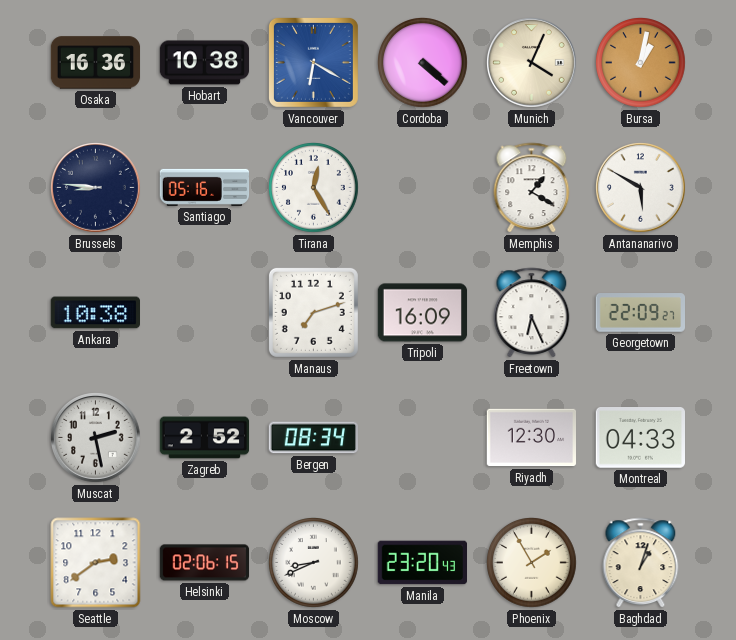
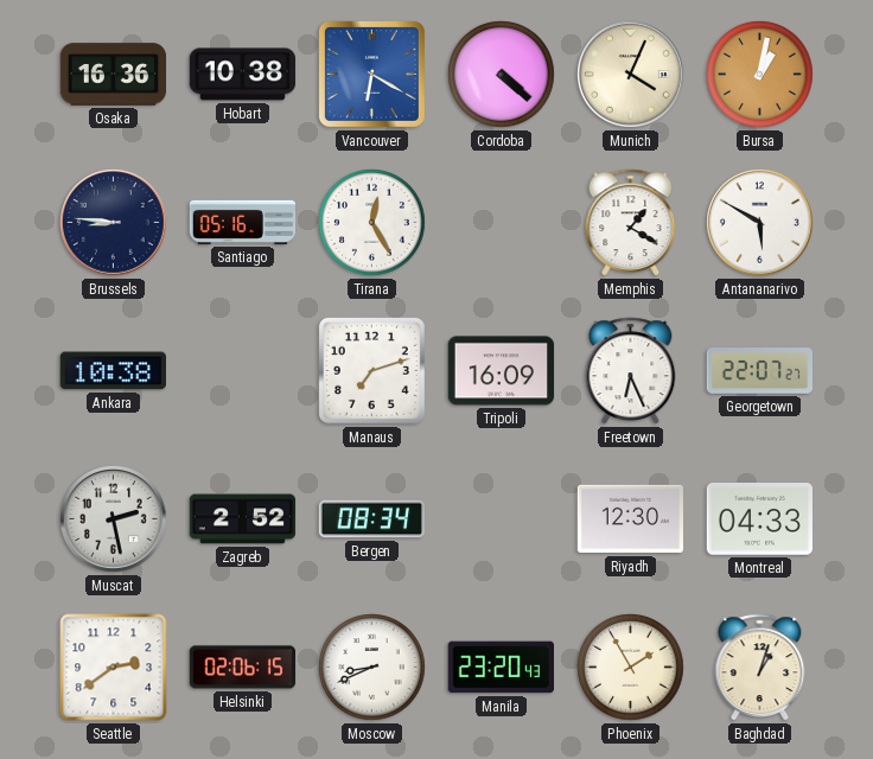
Georgetown: 22:09 -> 22:07 (760, 371)
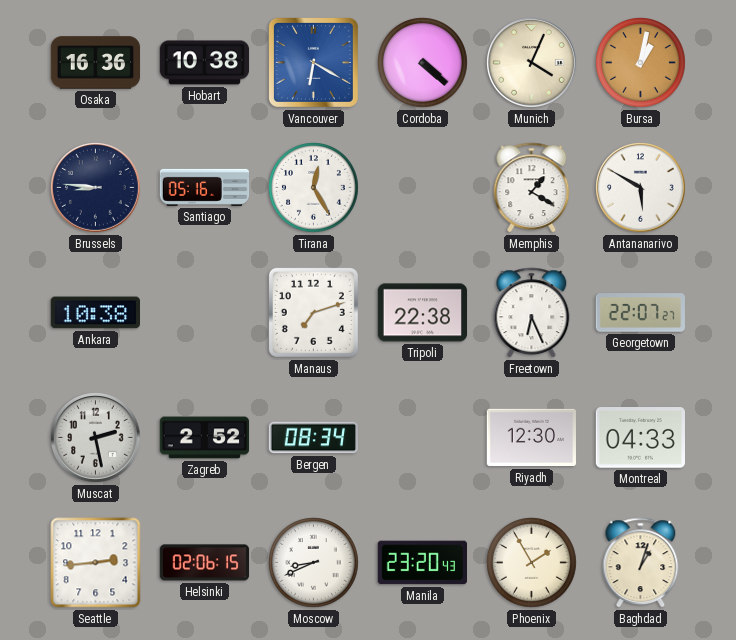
Tripoli: 16:09 -> 22:38 (423, 313)
Seattle: 2:39 -> 2:44 (96, 563)
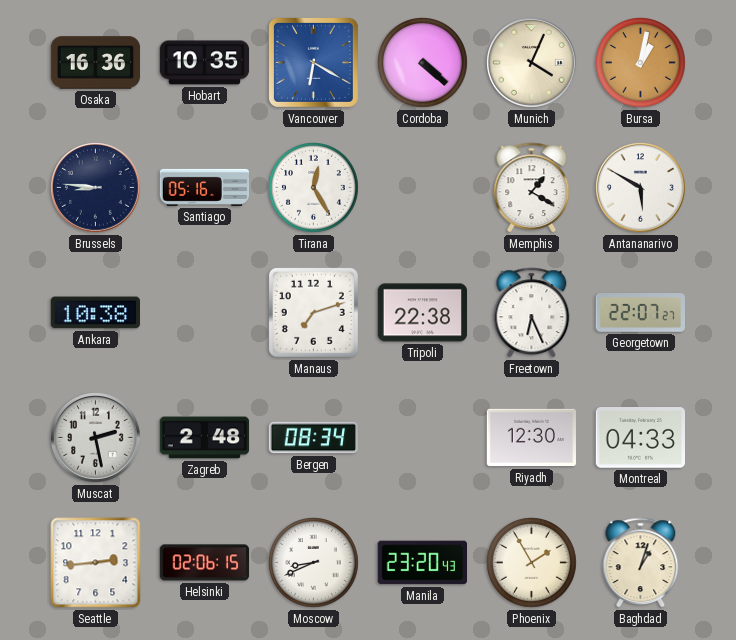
Hobart: 10:38 -> 10:35 (205, 63)
Zagreb: 2:52 -> 2:48 (205, 438)
